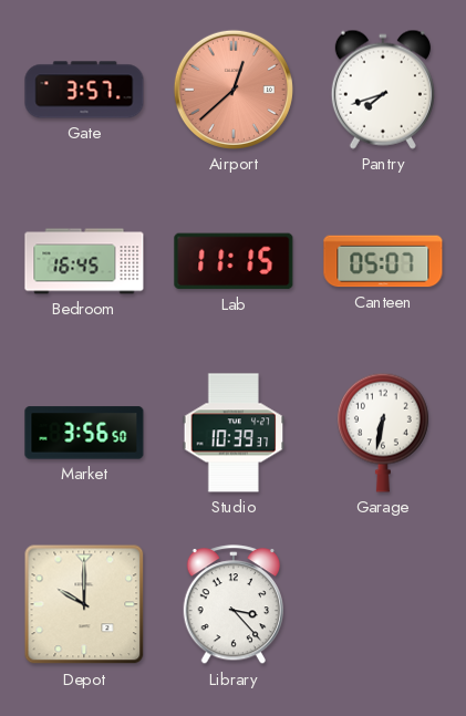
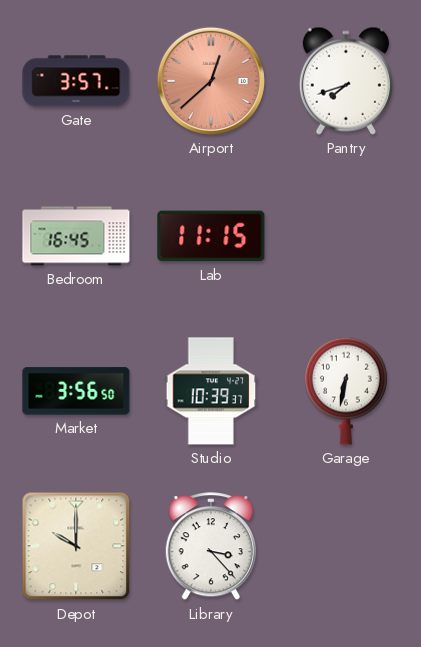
Canteen: 05:07 -> none (383, 261)
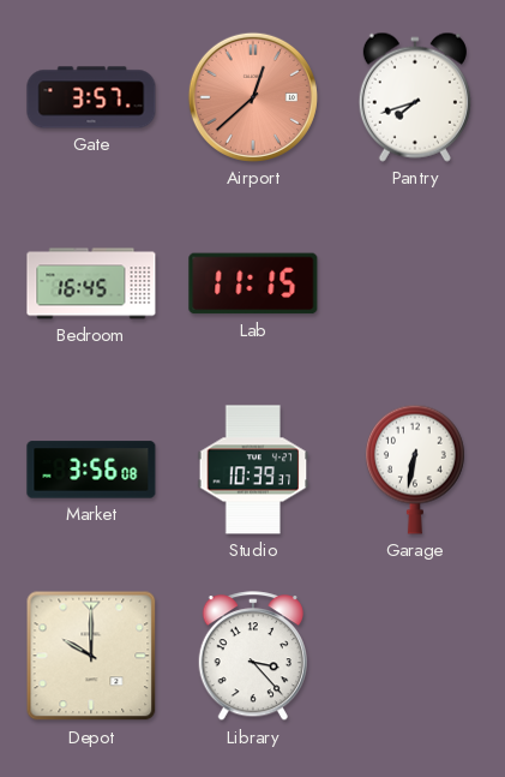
Market: 3:56:50 -> 3:56:08 (91, 470)
